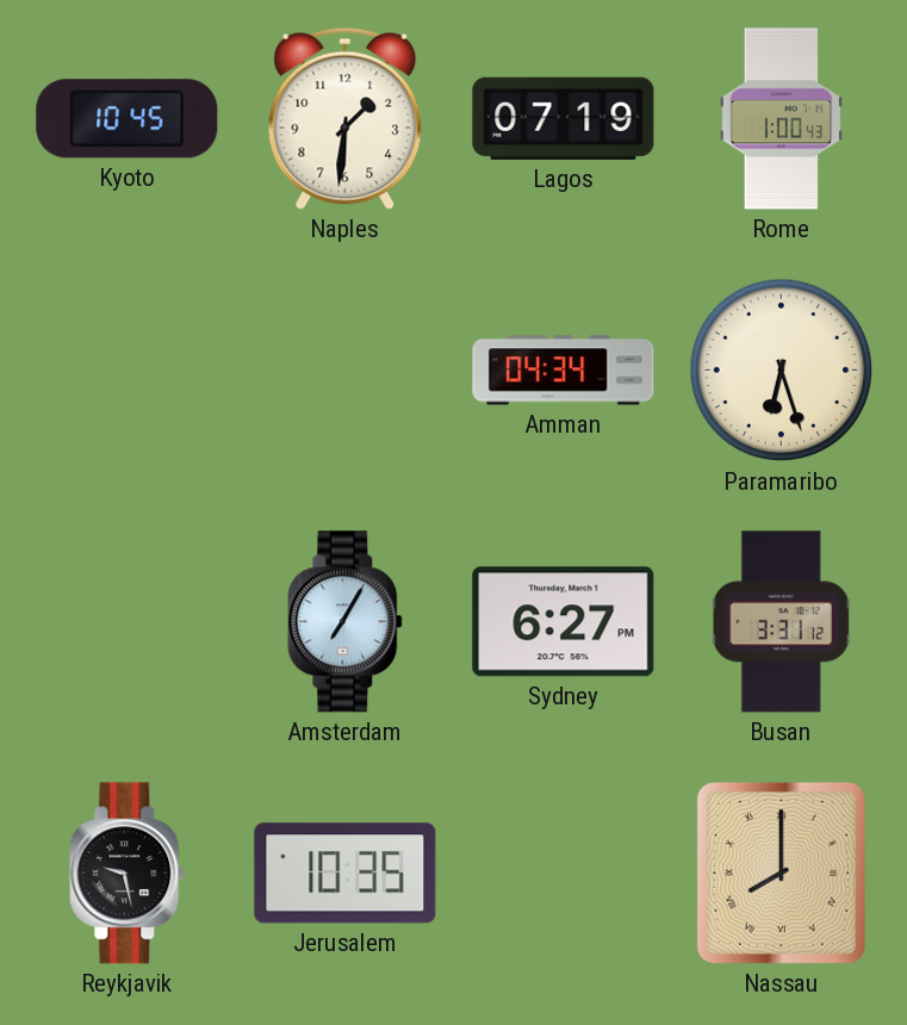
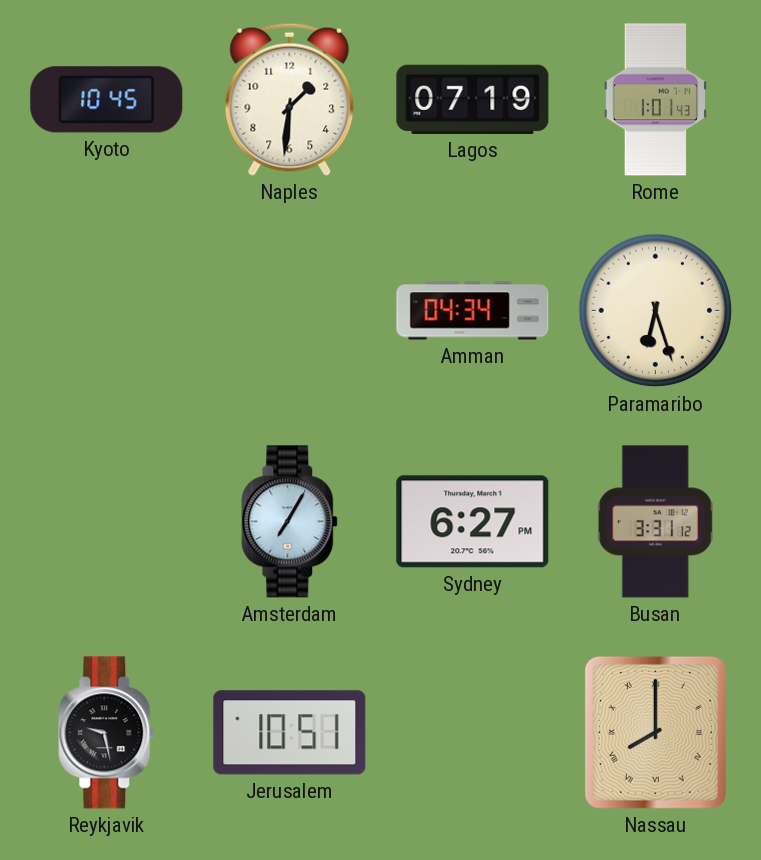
Rome: 1:00 -> 1:01 (655, 100)
Jerusalem: 10:35 -> 10:51 (290, 733)
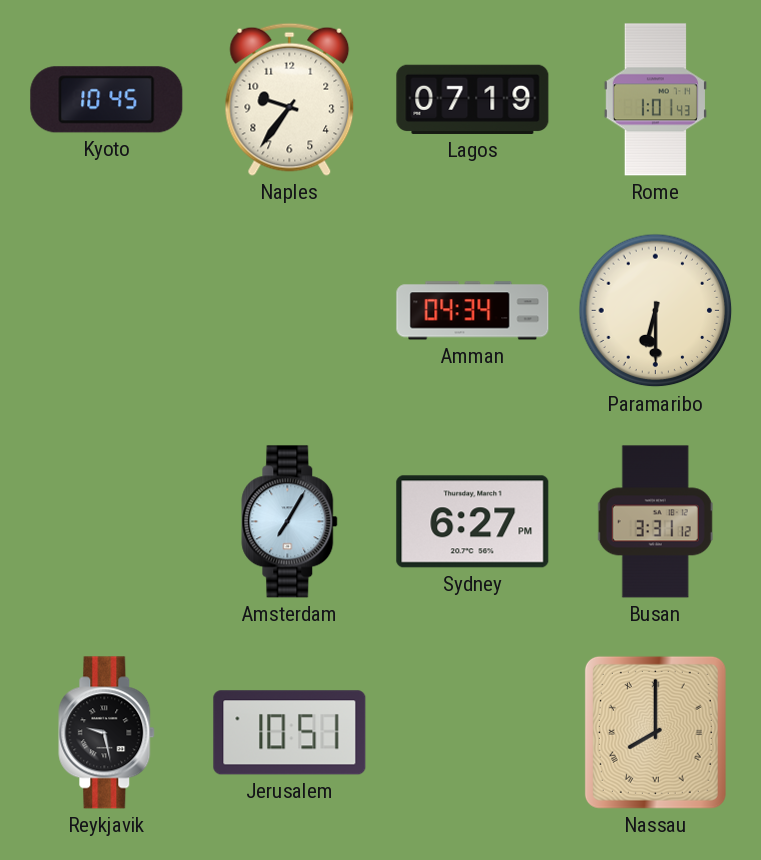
Naples: 1:31 -> 9:36 (290, 99)
Paramaribo: 6:27 -> 6:30 (656, 311)
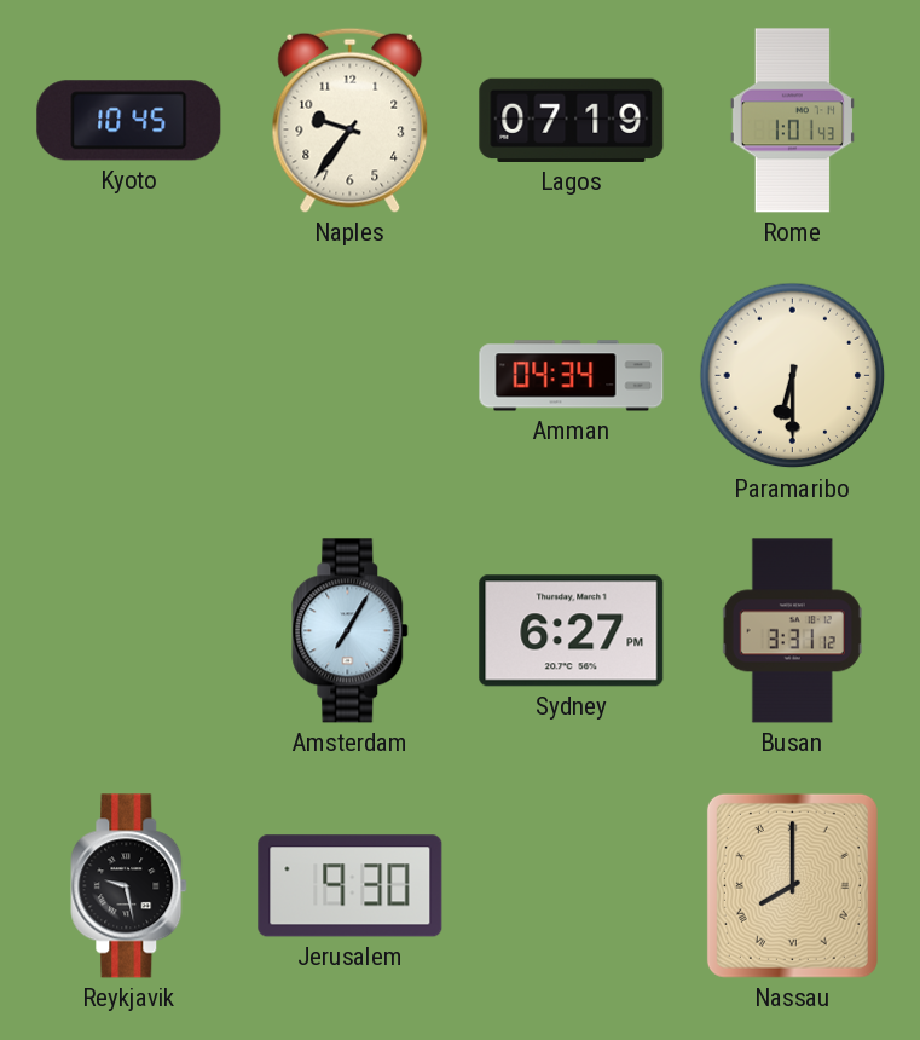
Jerusalem: 10:51 -> 9:30 (351, 886)
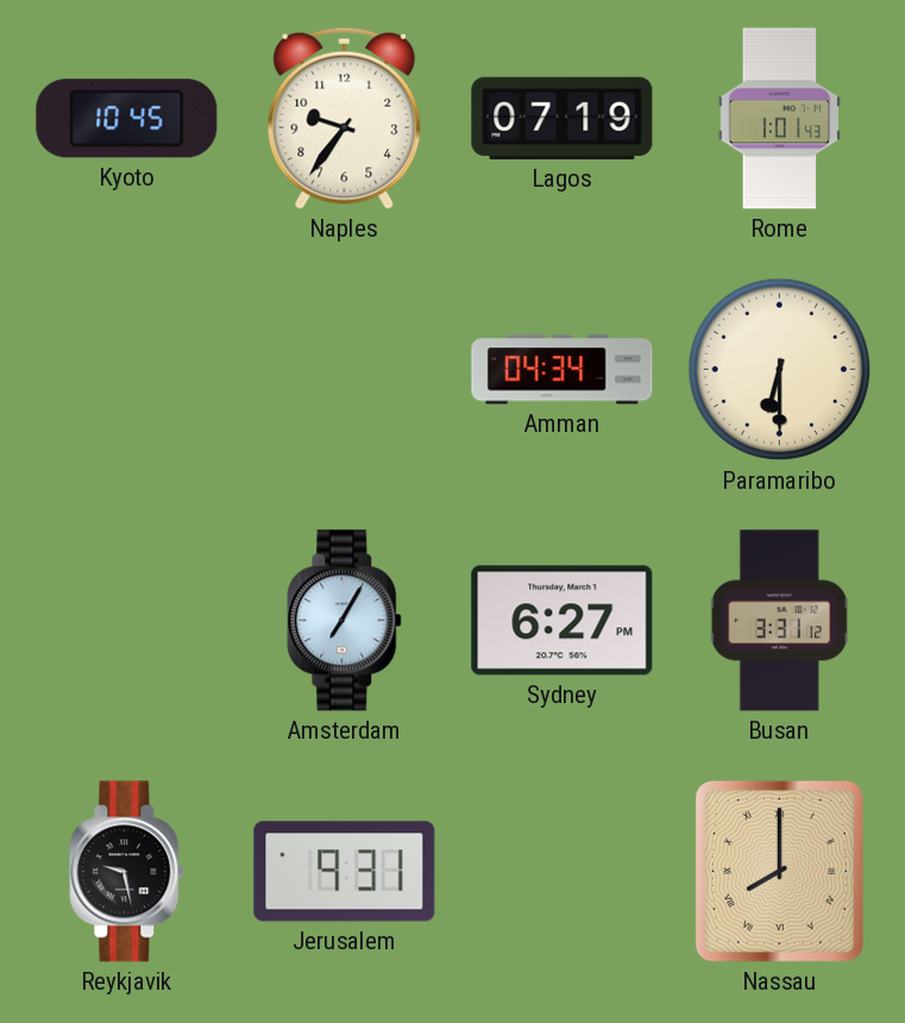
Jerusalem: 9:30 -> 9:31 (345, 872)
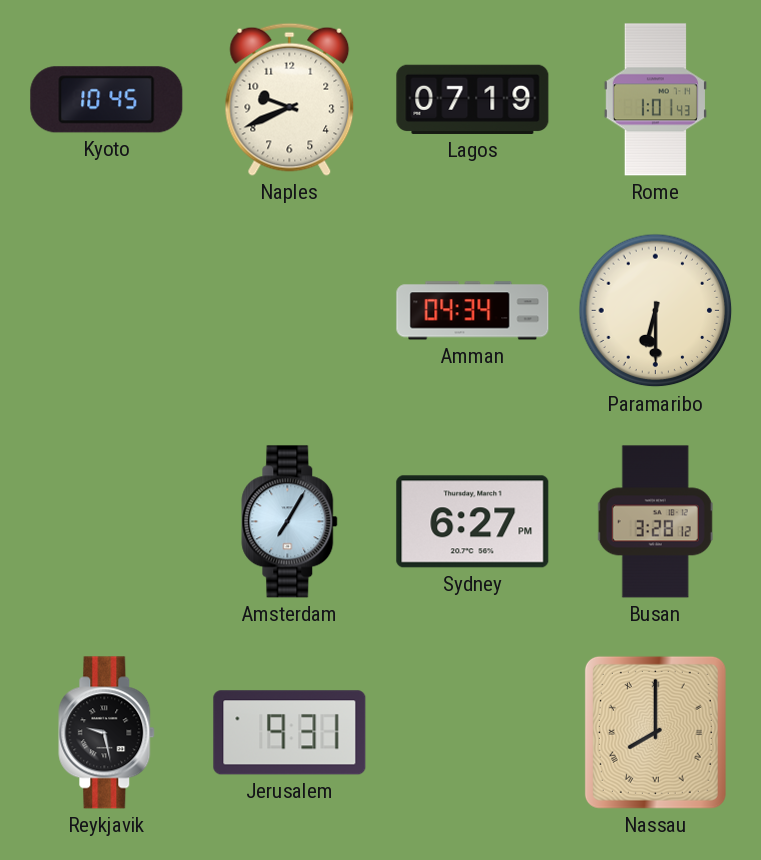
Naples: 9:36 -> 9:41 (290, 99)
Busan: 3:31 -> 3:28 (655, 522)
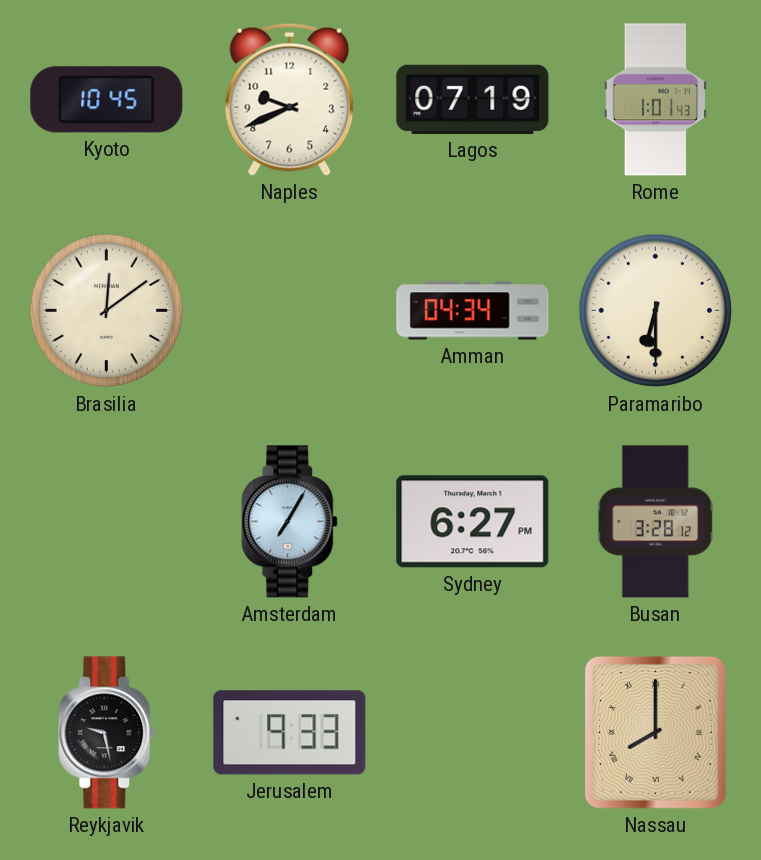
Brasilia: none -> 12:09 (107, 311)
Jerusalem: 9:31 -> 9:33 (290, 733)
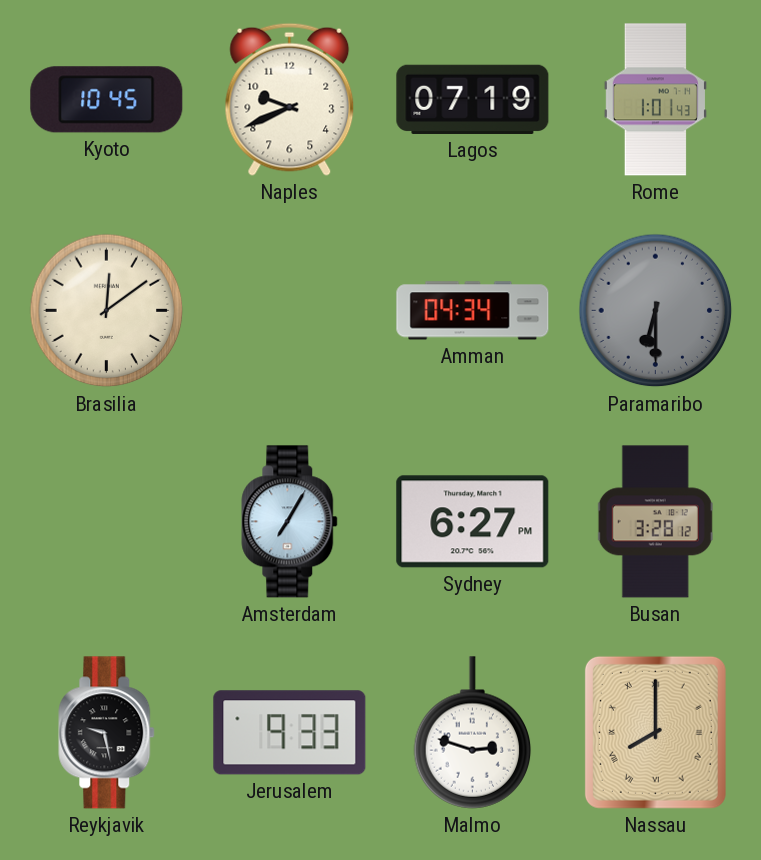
Paramaribo dial: cream -> grey (656, 311)
Malmo: none -> 2:48 (473, 733)
